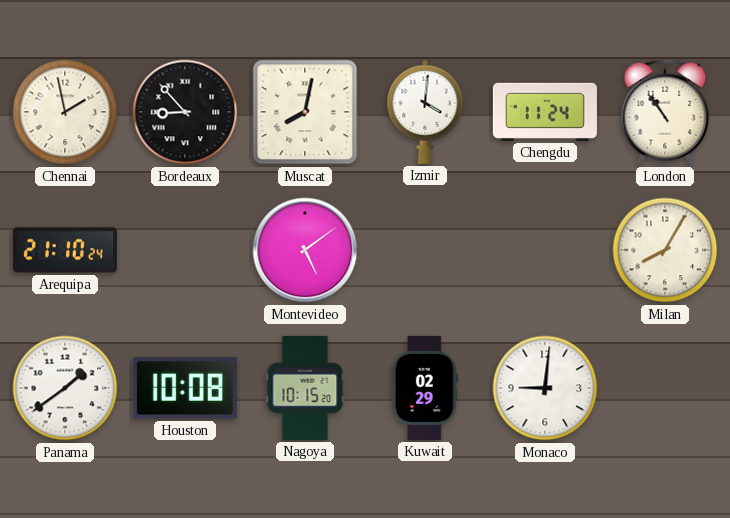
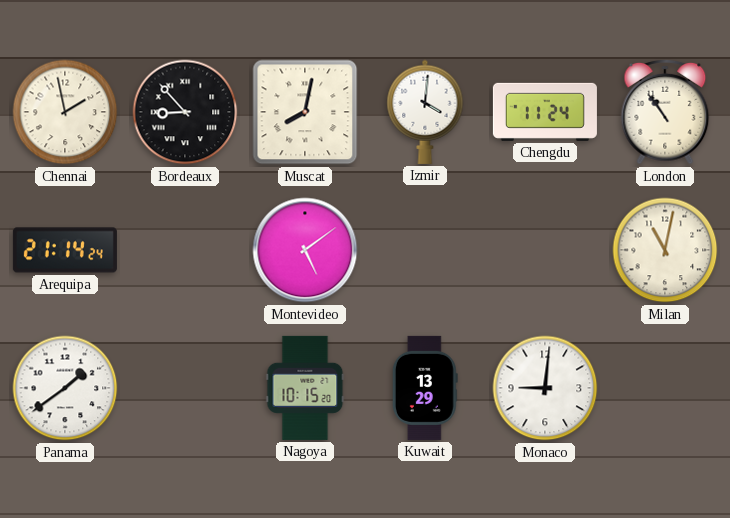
Arequipa: 21:10 -> 21:14 (65, 250)
Milan: 8:05 -> 11:02 (665, 250)
Houston: 10:08 -> none (185, 388)
Kuwait: 02:29 -> 13:29 (425, 388)
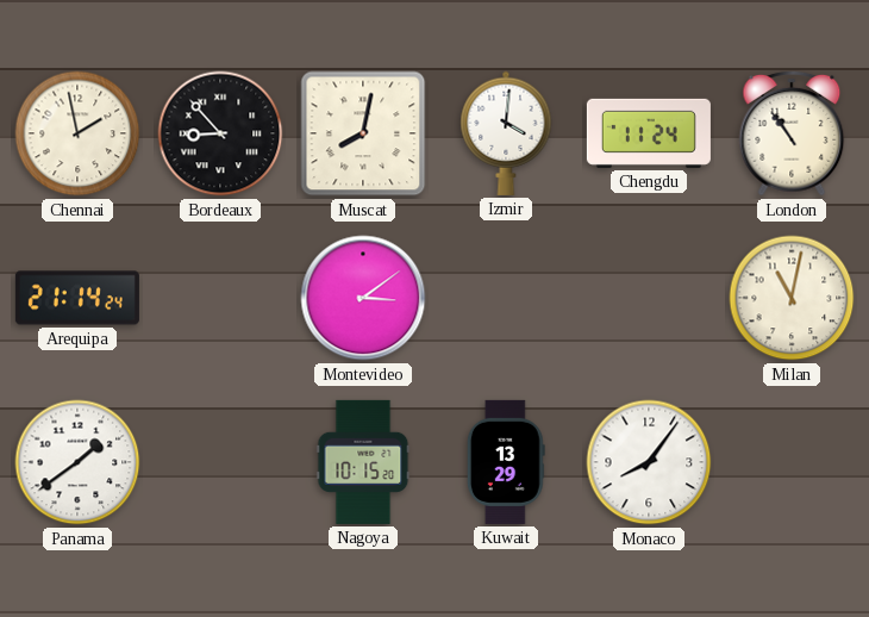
Montevideo: 5:09 -> 3:09 (363, 298)
Monaco: 9:01 -> 8:06 (649, 462)
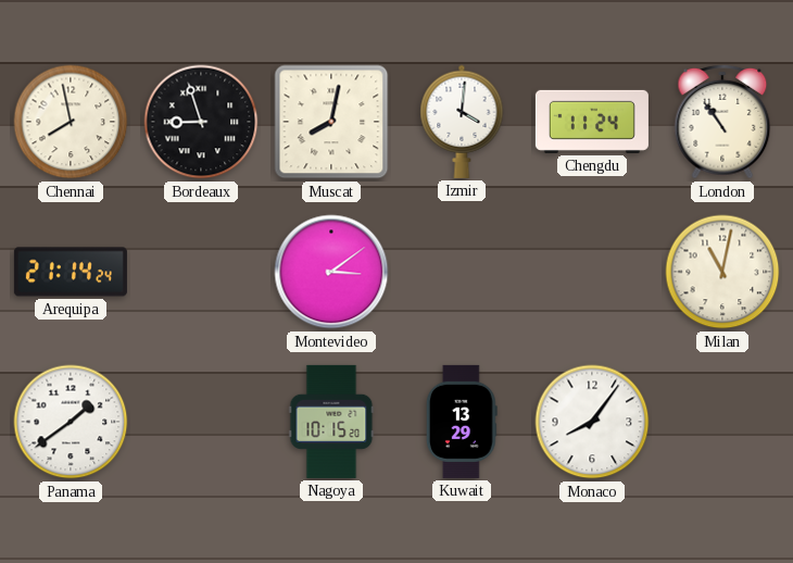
Chennai: 1:58 -> 7:58 (71, 122)
Bordeaux: 8:53 -> 8:57 (201, 122)
